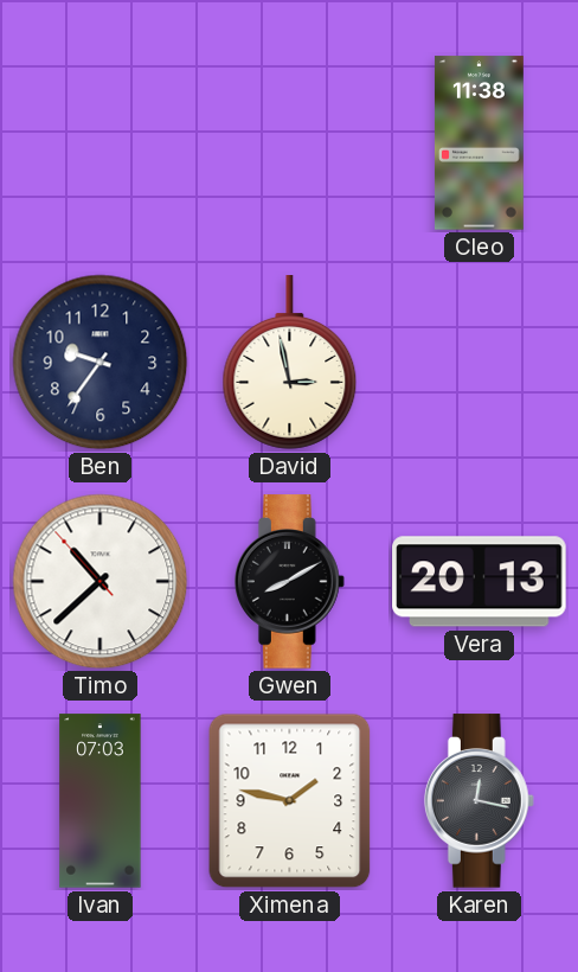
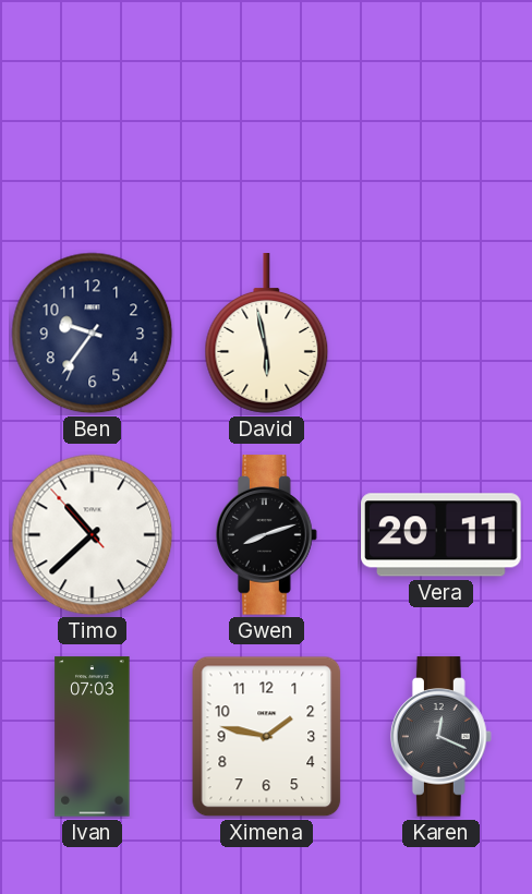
Cleo: 11:38 -> none (479, 143)
David: 2:58 -> 5:58 (267, 334)
Gwen: 8:10 -> 8:12 (266, 535)
Vera: 20:13 -> 20:11 (442, 535)
Karen: 12:17 -> 12:19 (440, 737)
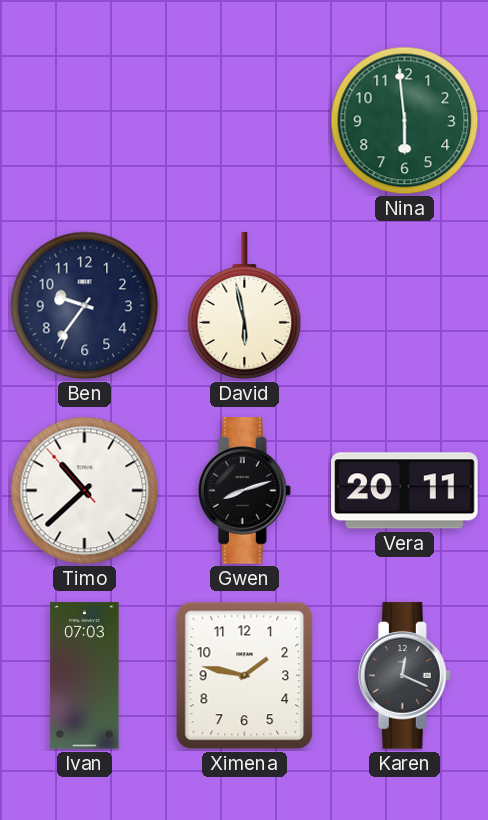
Nina: none -> 5:59 (405, 121)
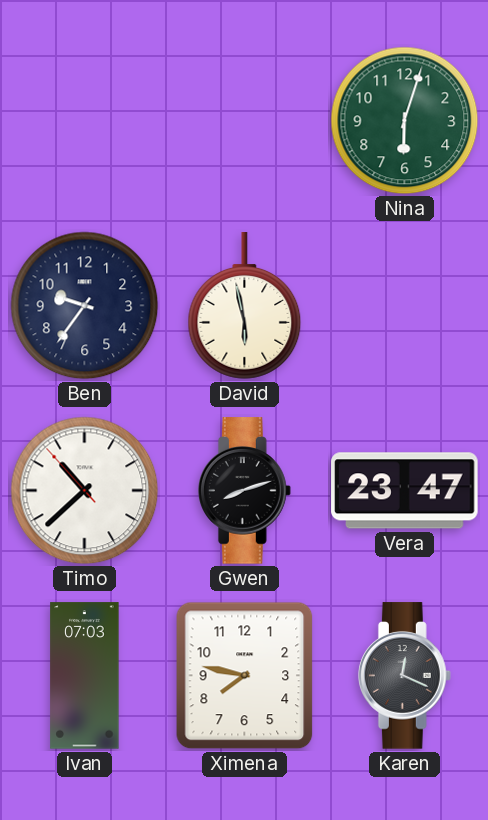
Nina: 5:59 -> 6:03 (405, 121)
Vera: 20:11 -> 23:47 (405, 491)
Ximena: 1:47 -> 7:47 (245, 676)
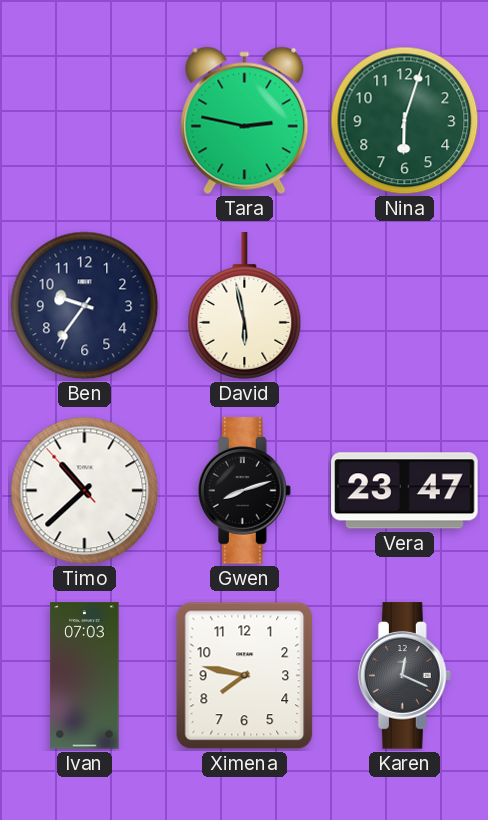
Tara: none -> 2:47 (245, 121)
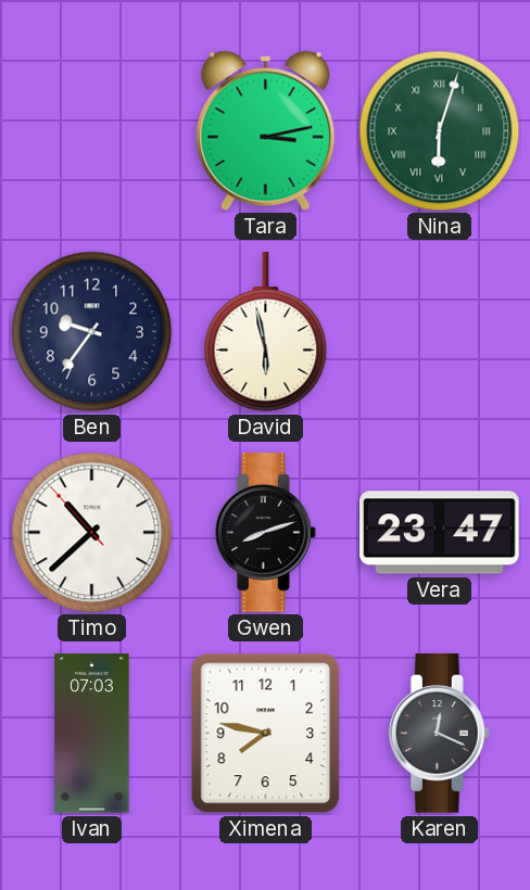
Tara: 2:47 -> 3:13 (266, 131)
Nina numerals: Arabic -> Roman (440, 131)
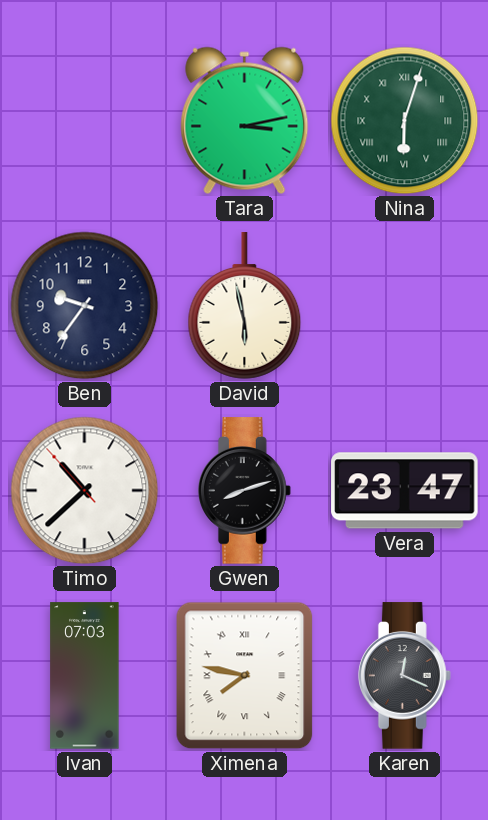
Ximena numerals: Arabic -> Roman (245, 676)
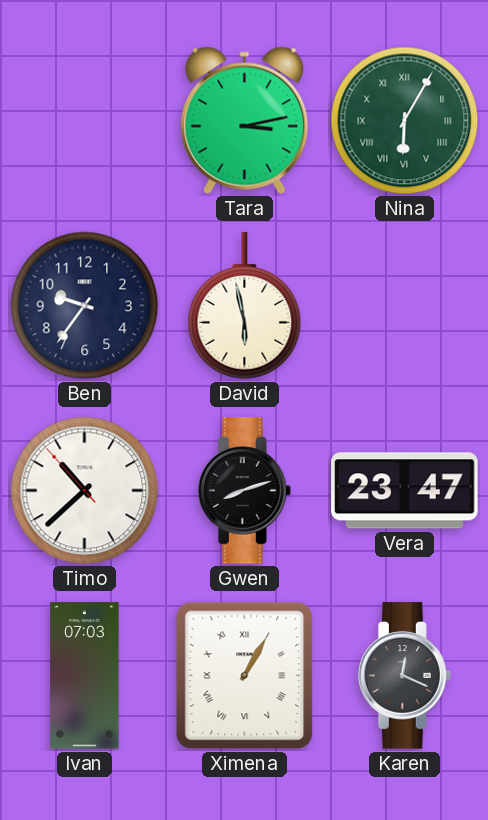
Nina: 6:03 -> 6:05 (405, 121)
Ximena: 7:47 -> 1:05 (245, 676)
